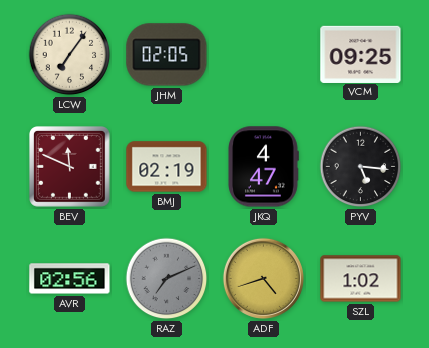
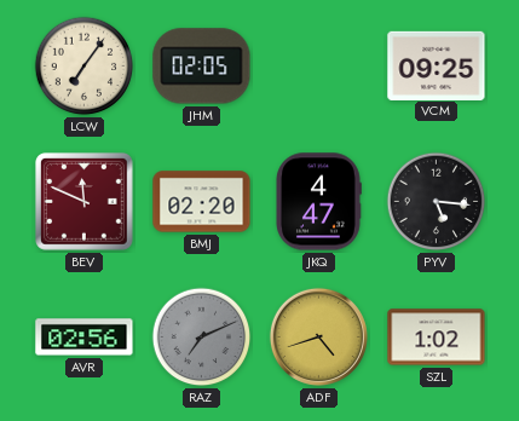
BMJ: 02:19 -> 02:20 (202, 202)
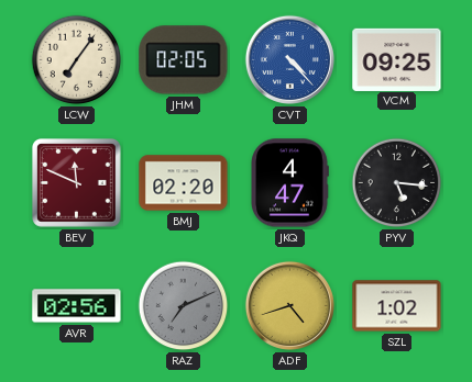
CVT: none -> 4:23 (289, 59)
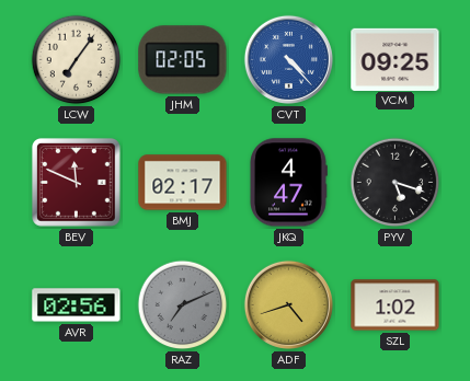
BMJ: 02:20 -> 02:17 (183, 183)
PYV: 5:16 -> 5:18 (396, 183)
